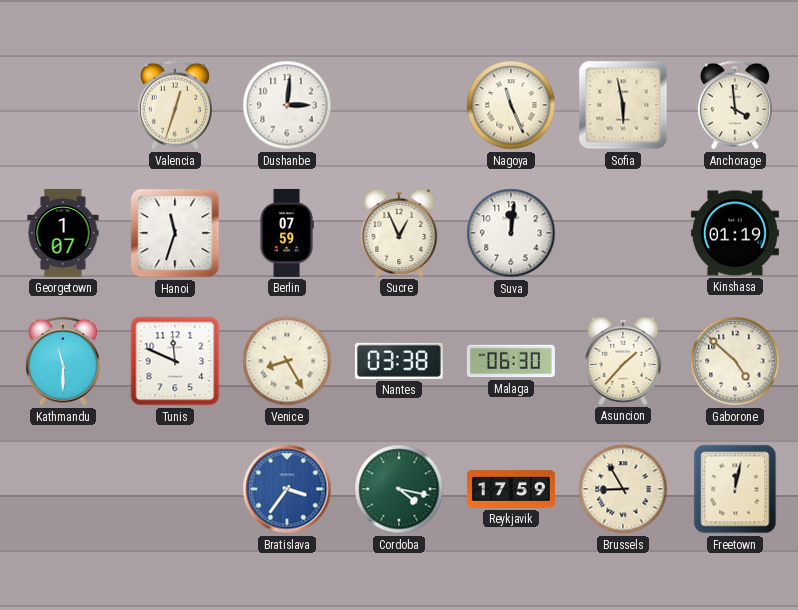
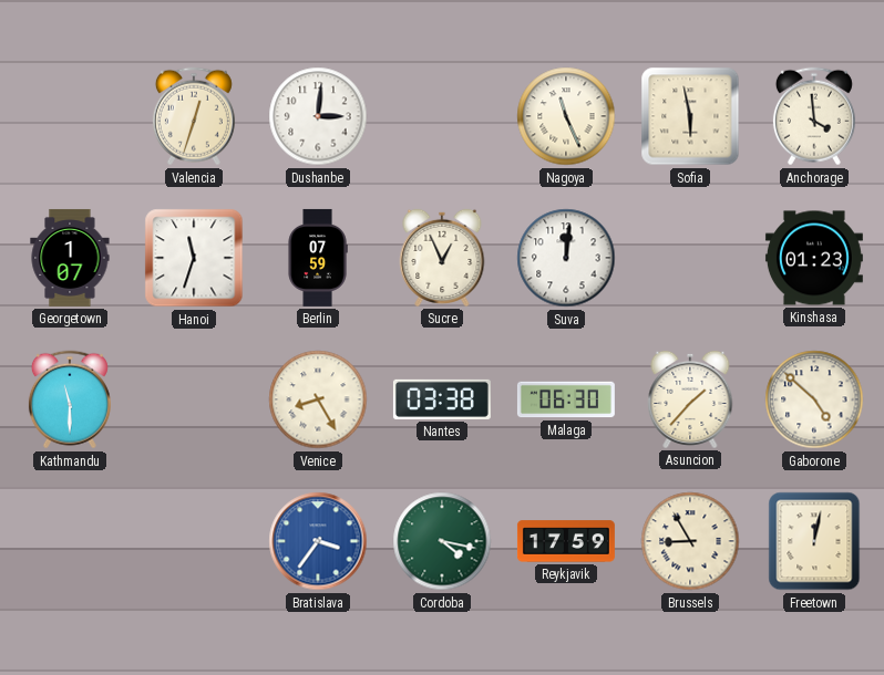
Kinshasa: 01:19 -> 01:23 (814, 258)
Tunis: 11:49 -> none (175, 361)
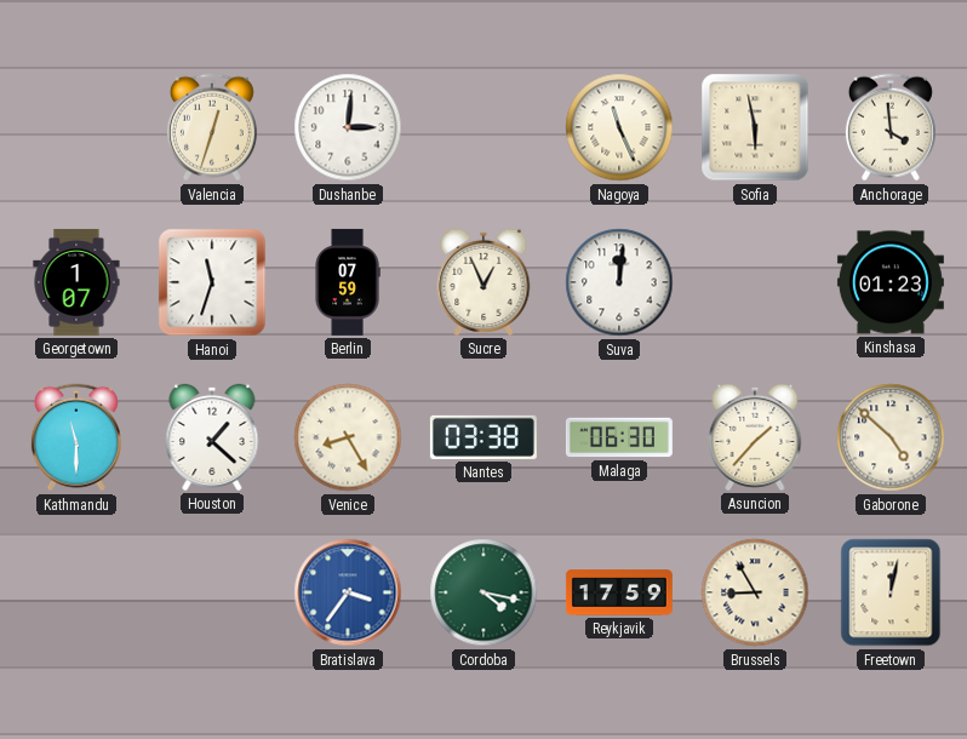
Houston: none -> 1:22 (212, 437)
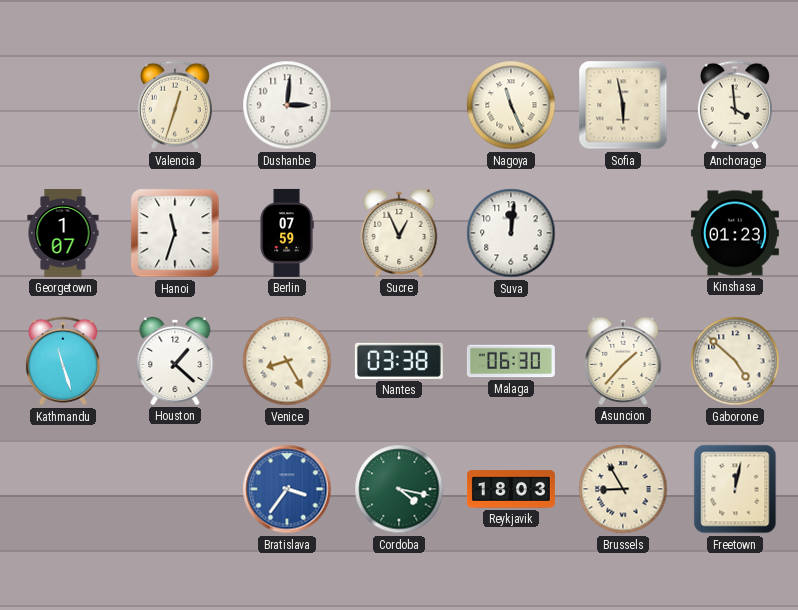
Kathmandu: 11:30 -> 11:27 (63, 361)
Reykjavik: 17:59 -> 18:03 (511, 489)
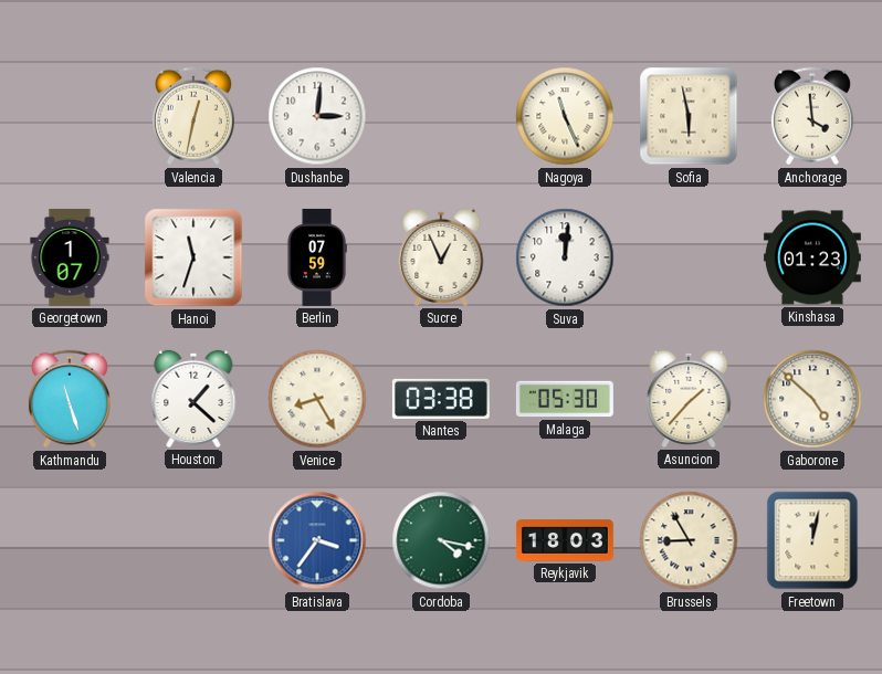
Valencia: 12:33 -> 12:32 (193, 116)
Malaga: 06:30 -> 05:30 (565, 399)
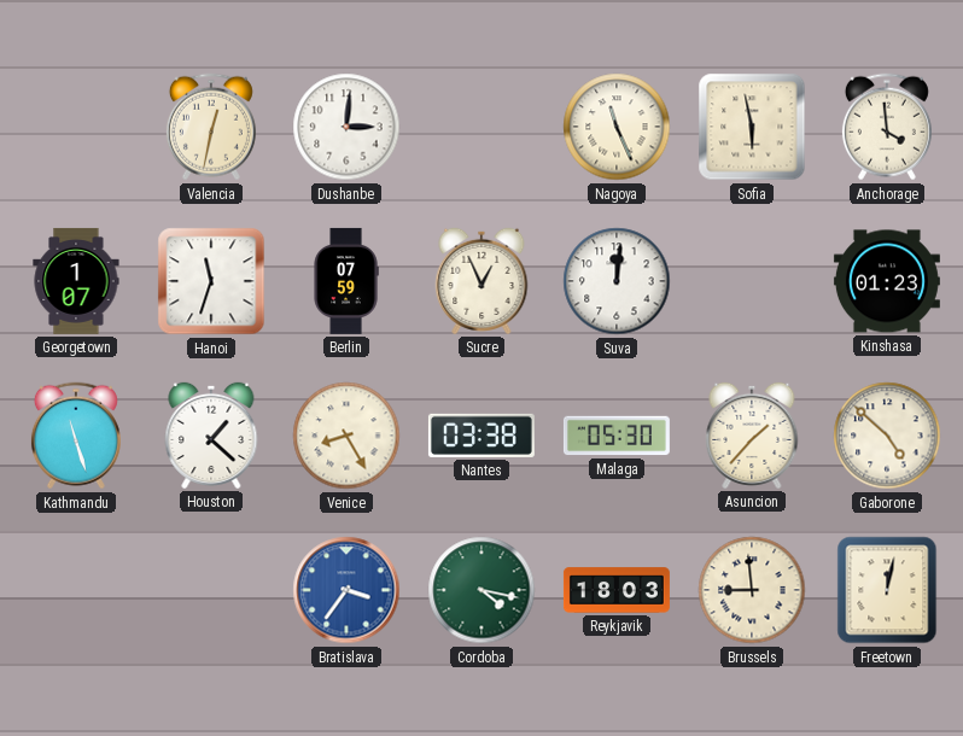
Brussels: 8:55 -> 8:59 (752, 590)
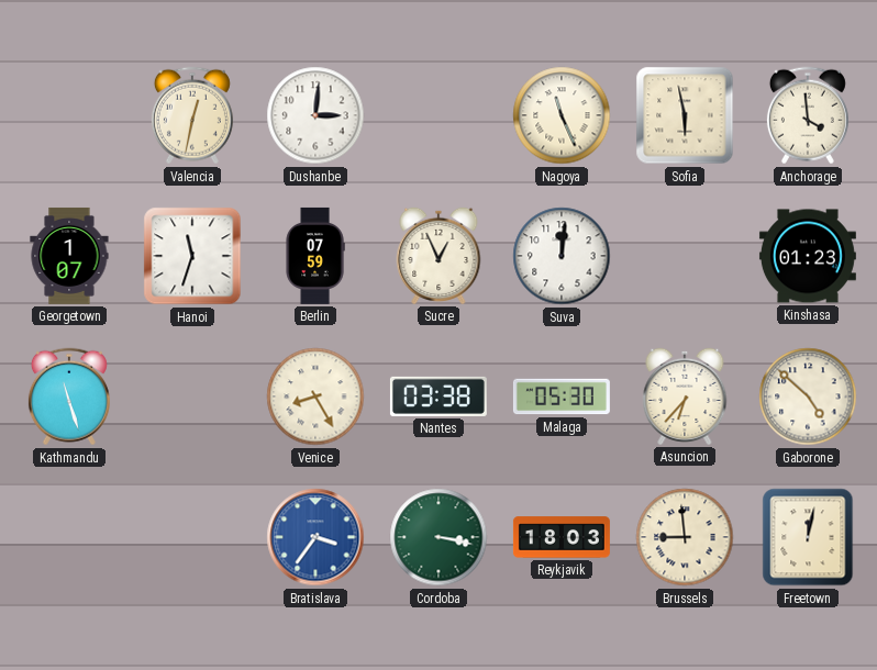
Houston: 1:22 -> none (211, 436)
Asuncion: 1:37 -> 6:37 (685, 397)
Cordoba: 4:17 -> 3:17 (438, 537)
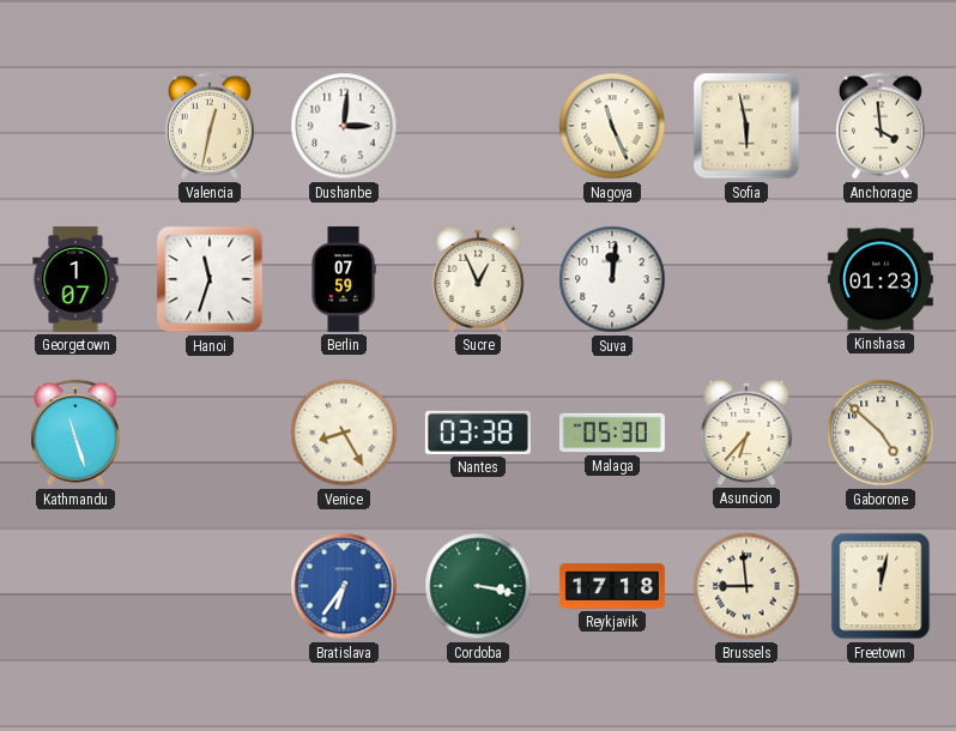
Bratislava: 3:36 -> 6:36 (344, 586)
Reykjavik: 18:03 -> 17:18 (612, 586)
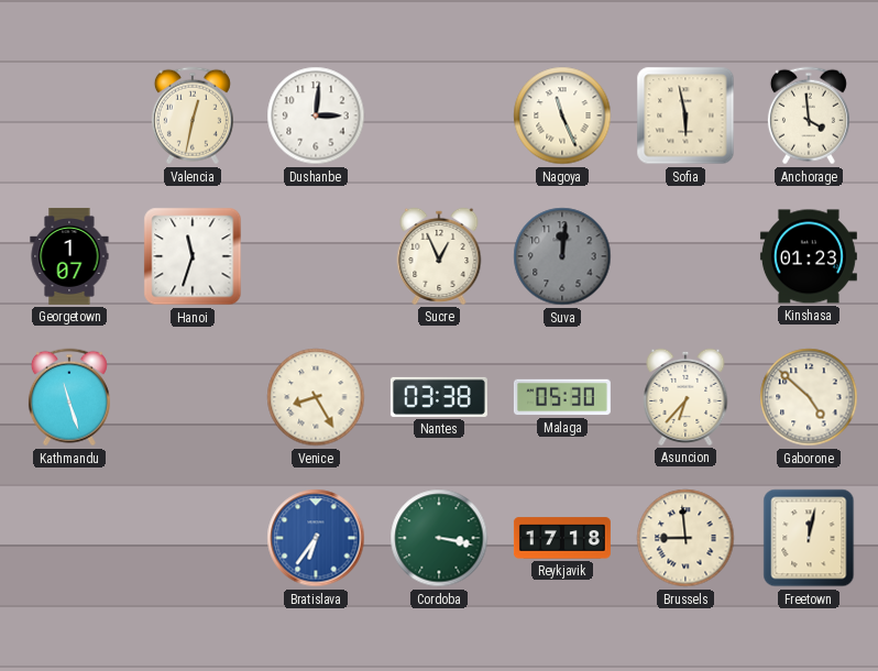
Berlin: 07:59 -> none (344, 279)
Suva dial: white -> grey (562, 256)
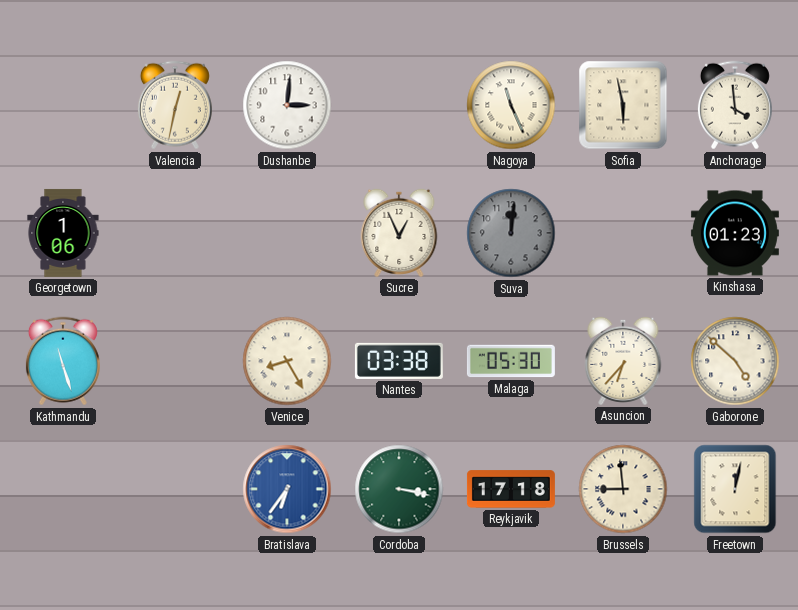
Georgetown: 1:07 -> 1:06 (63, 233)
Hanoi: 11:33 -> none (193, 256)
